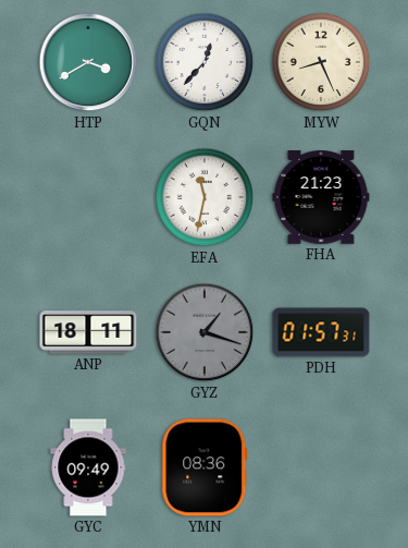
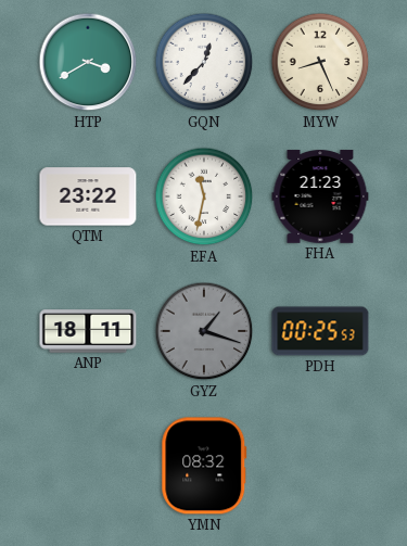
QTM: none -> 23:22 (88, 196)
PDH: 01:57 -> 00:25 (320, 331)
GYC: 09:49 -> none (88, 467)
YMN: 08:36 -> 08:32 (204, 466)
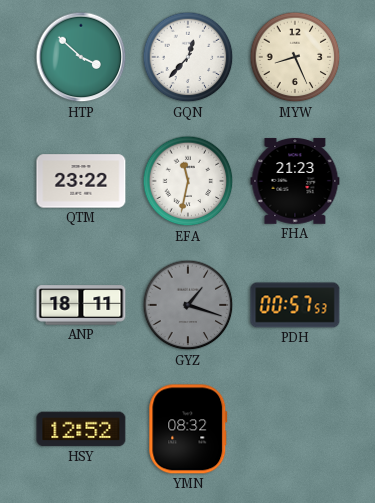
HTP: 3:40 -> 3:52 (81, 57)
PDH: 00:25 -> 00:57 (295, 305)
HSY: none -> 12:52 (81, 429)
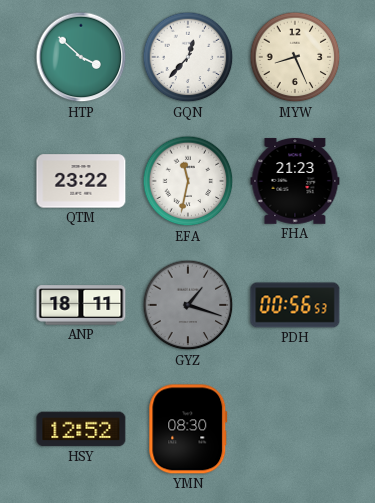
PDH: 00:57 -> 00:56 (295, 305)
YMN: 08:32 -> 08:30 (188, 429)
